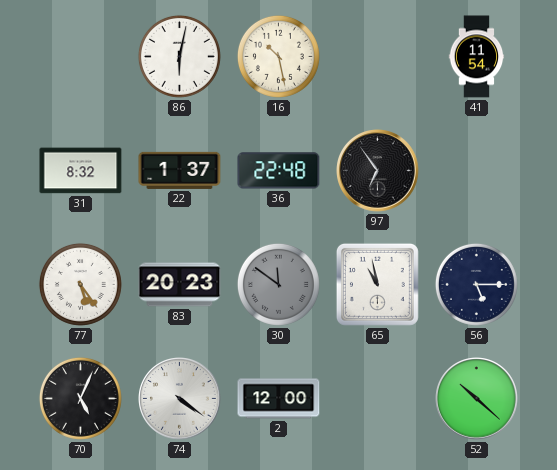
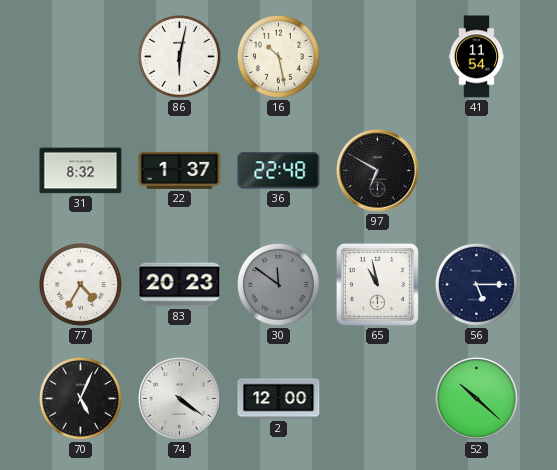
97: 6:54 -> 6:50 (378, 171)
77: 5:24 -> 4:35 (80, 284)
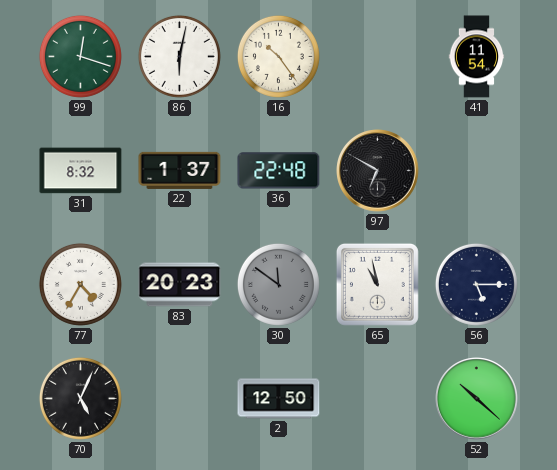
99: none -> 12:18 (80, 56)
16: 10:28 -> 10:24 (278, 56)
74: 4:21 -> none (180, 399)
2: 12:00 -> 12:50 (279, 399)
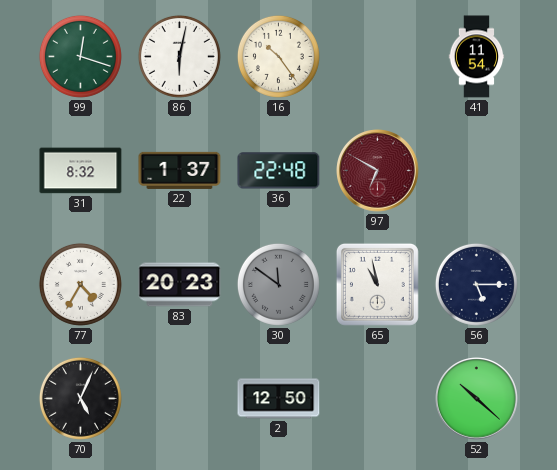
97 dial: black -> burgundy (378, 171)
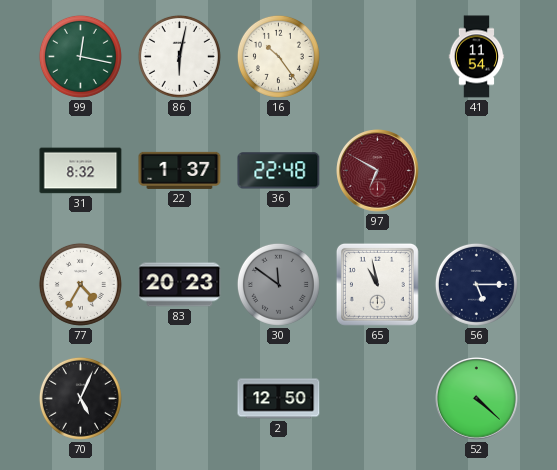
99: 12:18 -> 12:17 (80, 56)
52: 10:22 -> 4:22 (477, 399)
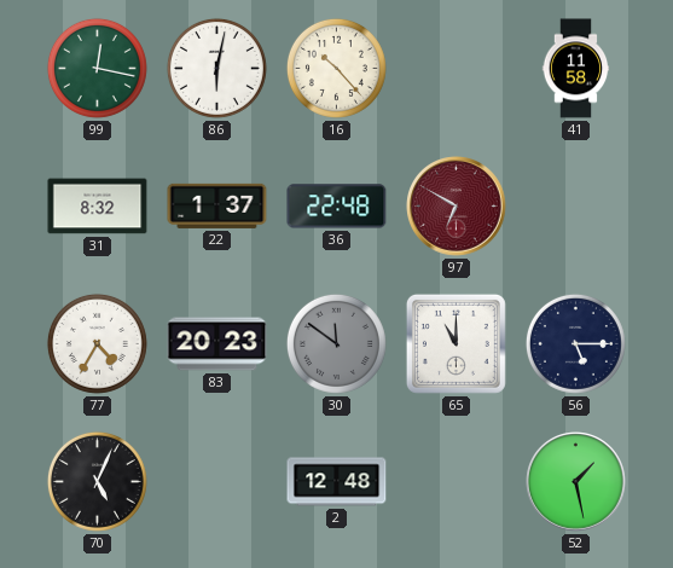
16: 10:24 -> 10:23 (336, 68)
41: 11:54 -> 11:58 (576, 69)
65: 10:58 -> 11:00 (456, 343)
2: 12:50 -> 12:48 (337, 482)
52: 4:22 -> 1:28 (576, 482)
